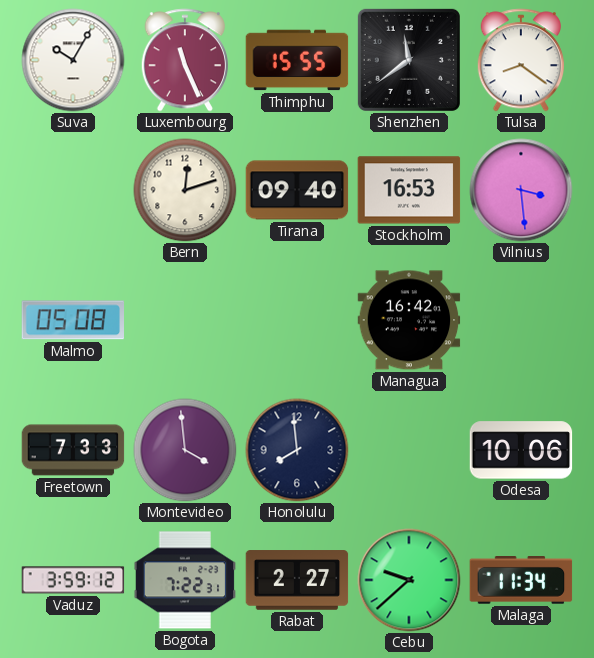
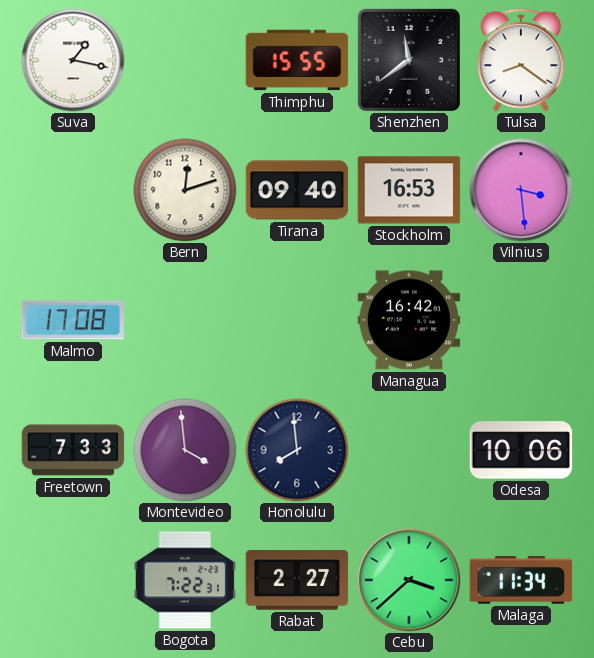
Suva: 10:05 -> 1:17 (73, 60)
Luxembourg: 11:26 -> none (184, 60)
Malmo: 05:08 -> 17:08 (73, 320)
Vaduz: 3:59 -> none (73, 580)
Cebu: 9:38 -> 3:38 (409, 580)
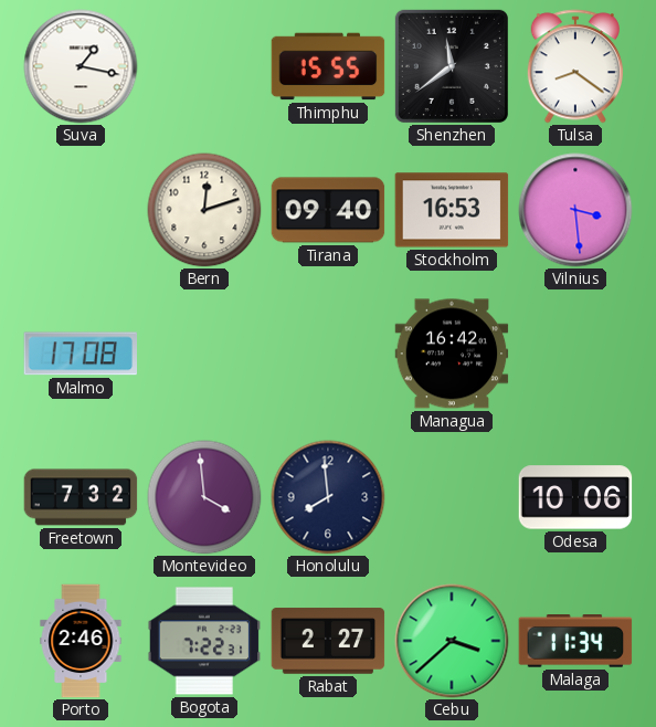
Freetown: 7:33 -> 7:32 (81, 497)
Porto: none -> 2:46 (81, 641)
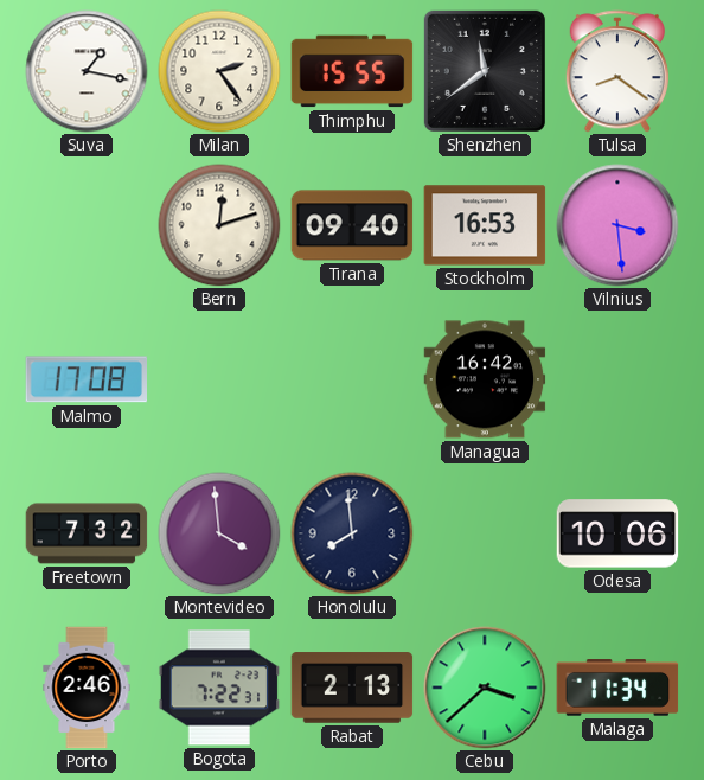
Milan: none -> 2:24 (219, 71)
Rabat: 2:27 -> 2:13 (352, 688)
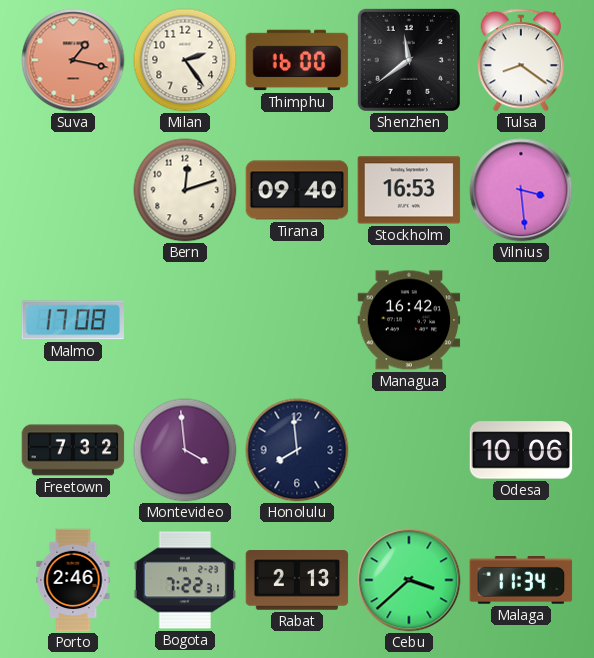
Suva dial: white -> salmon (73, 60)
Thimphu: 15:55 -> 16:00 (297, 60)
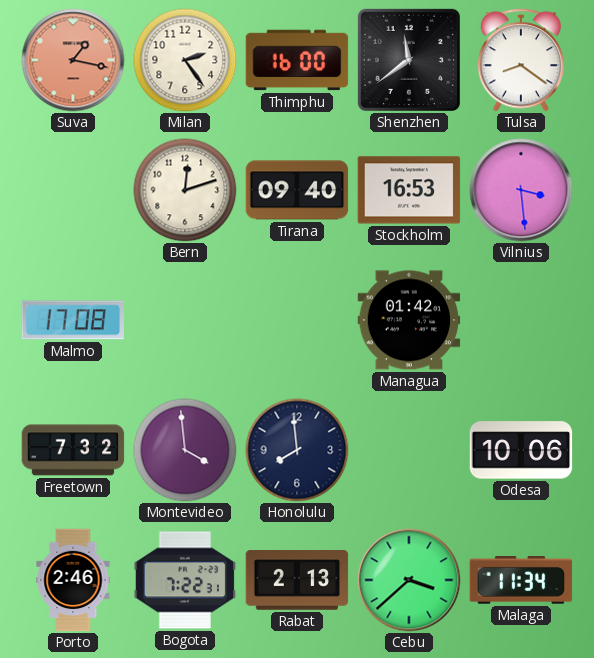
Managua: 16:42 -> 01:42 (409, 320)
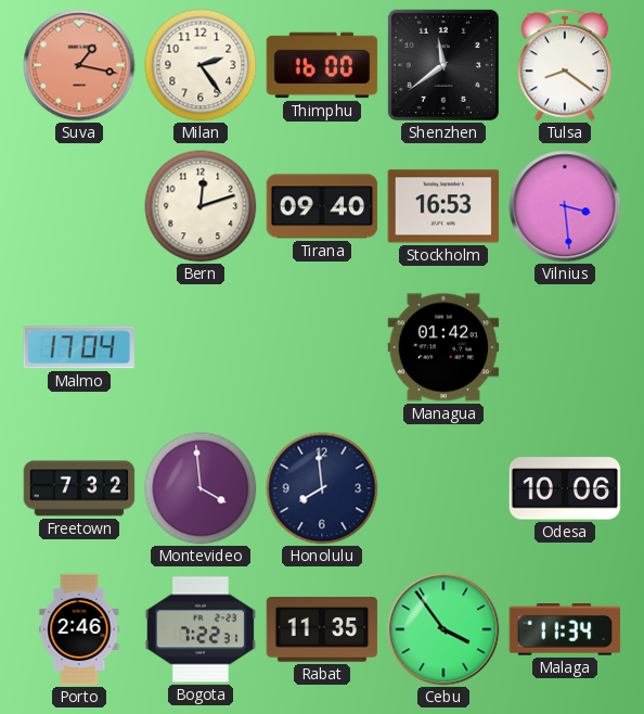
Malmo: 17:08 -> 17:04 (79, 347)
Rabat: 2:13 -> 11:35 (322, 629)
Cebu: 3:38 -> 3:54 (443, 629)
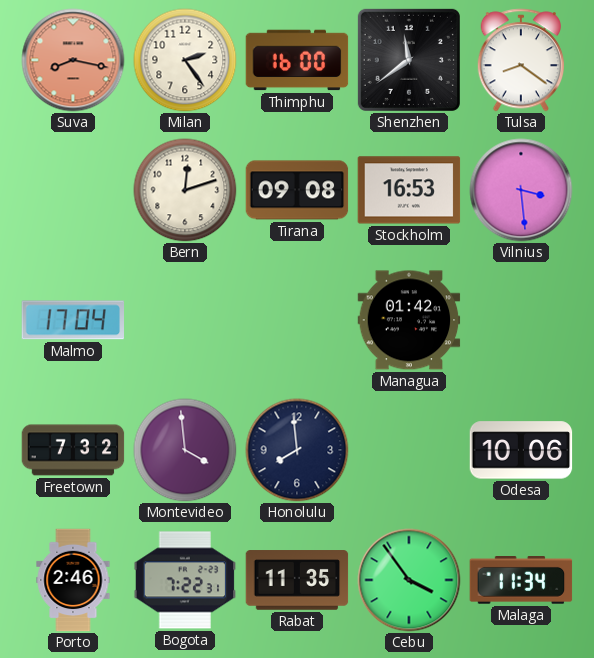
Suva: 1:17 -> 8:17 (73, 60)
Tirana: 09:40 -> 09:08 (297, 190)
